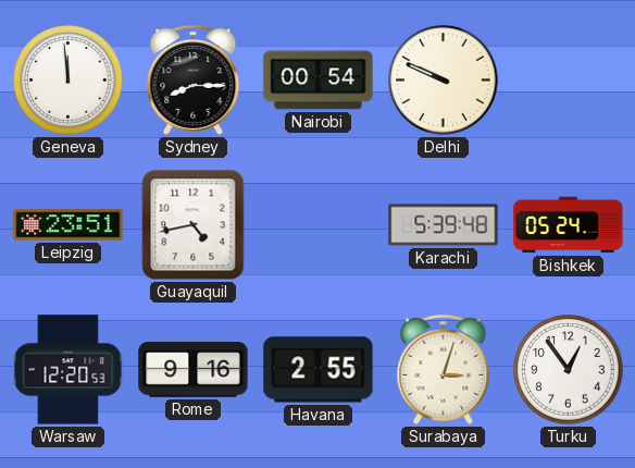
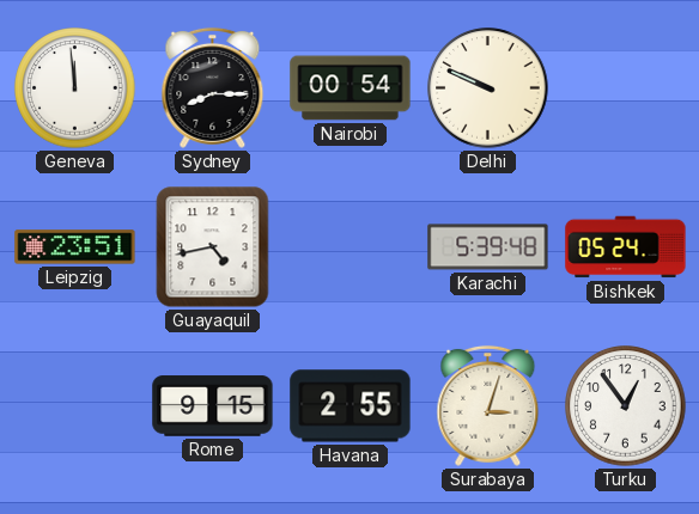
Warsaw: 12:20 -> none (69, 370)
Rome: 9:16 -> 9:15 (213, 406)
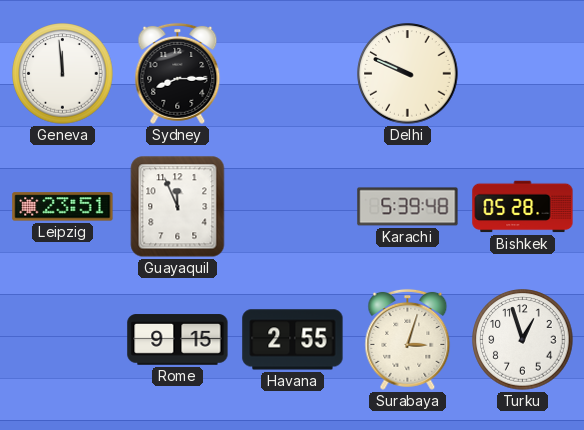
Nairobi: 00:54 -> none (351, 88)
Guayaquil: 4:43 -> 11:56 (178, 207)
Bishkek: 05:24 -> 05:28 (523, 207)
Turku: 12:54 -> 12:57 (523, 340)
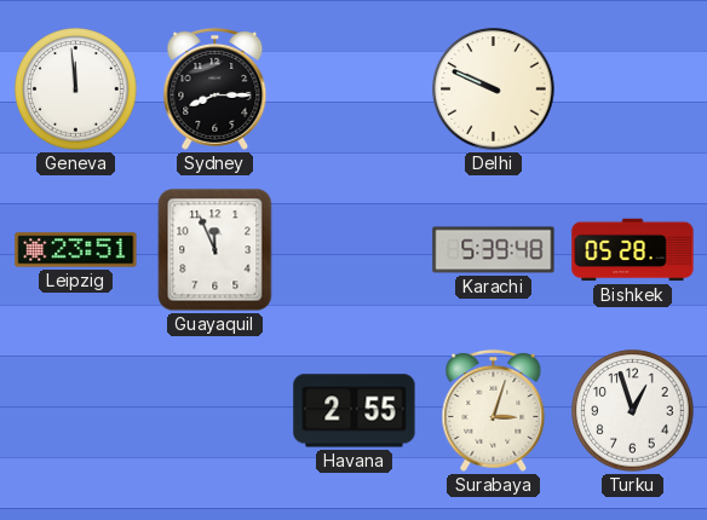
Rome: 9:15 -> none (178, 340)
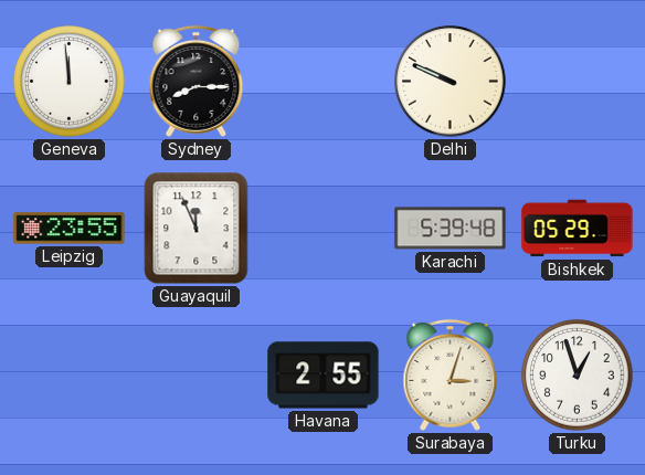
Leipzig: 23:51 -> 23:55 (70, 229)
Bishkek: 05:28 -> 05:29 (578, 229)
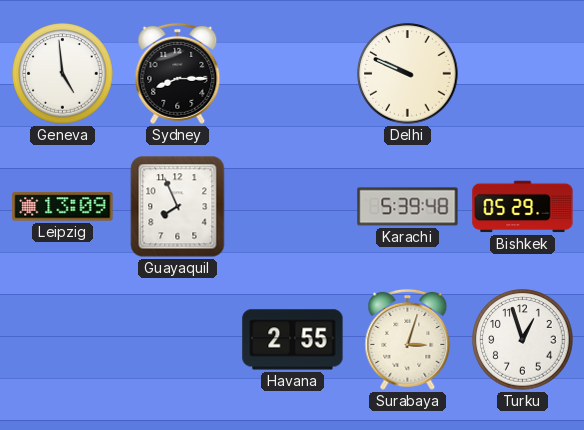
Geneva: 11:59 -> 4:59 (63, 74)
Leipzig: 23:55 -> 13:09 (63, 207)
Guayaquil: 11:56 -> 7:56 (178, 207)
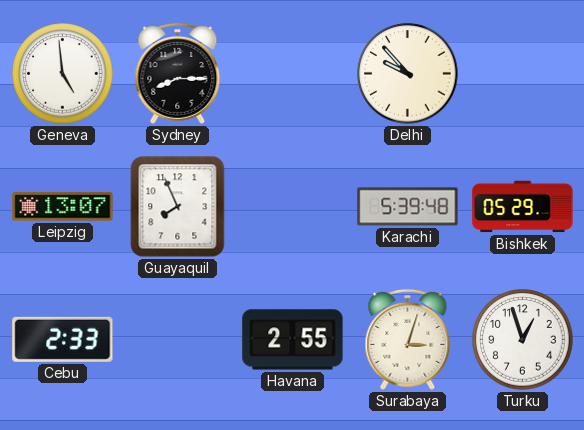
Delhi: 9:49 -> 9:53 (408, 74)
Leipzig: 13:09 -> 13:07 (63, 207)
Cebu: none -> 2:33 (63, 339)
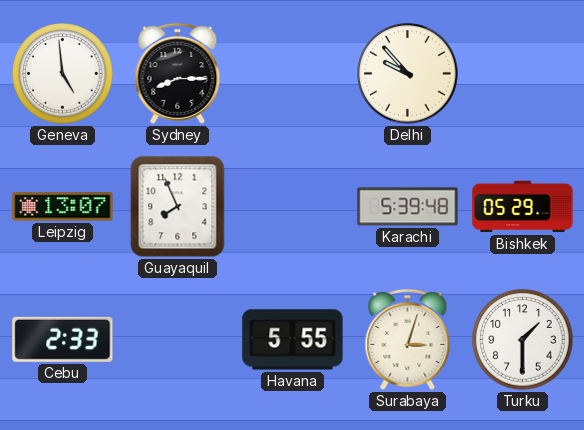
Havana: 2:55 -> 5:55 (293, 340)
Turku: 12:57 -> 1:30 (523, 340)
